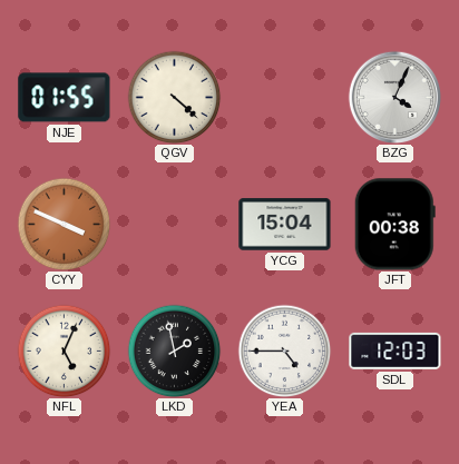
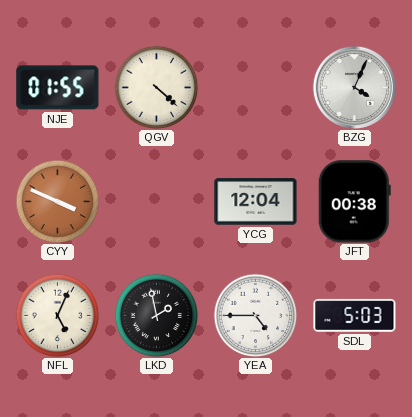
YCG: 15:04 -> 12:04 (256, 202)
SDL: 12:03 -> 5:03 (355, 315)
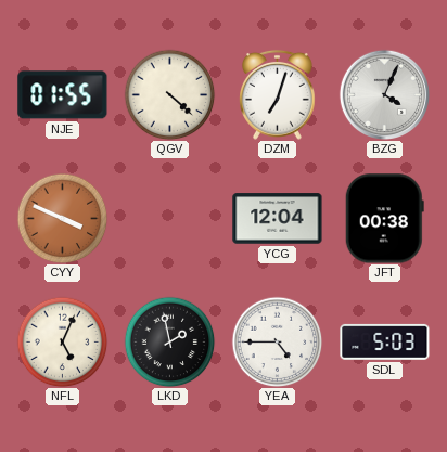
DZM: none -> 7:03 (278, 94)
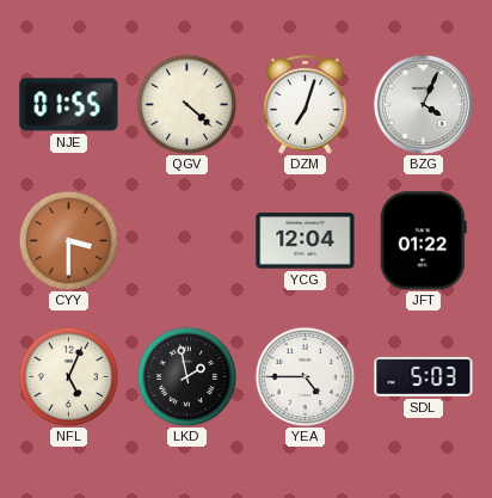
CYY: 3:49 -> 3:30 (68, 240)
JFT: 00:38 -> 01:22 (423, 241)
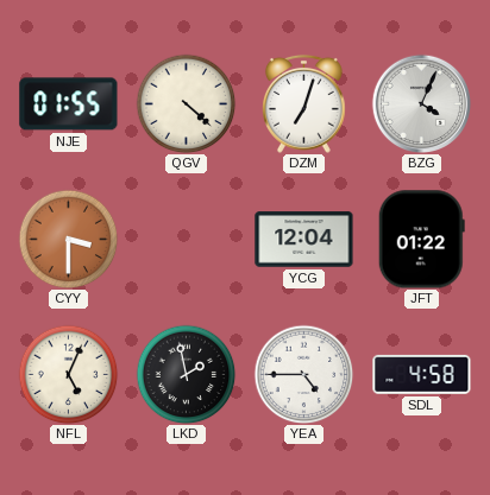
SDL: 5:03 -> 4:58 (422, 374)
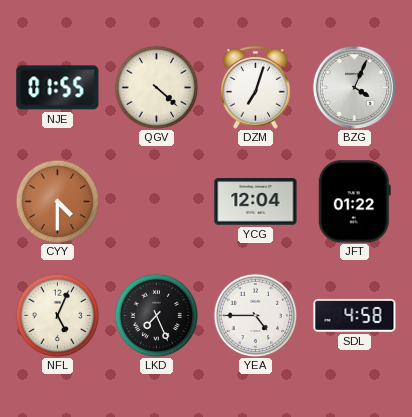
CYY: 3:30 -> 4:30 (57, 201)
LKD: 1:58 -> 7:26 (156, 315)
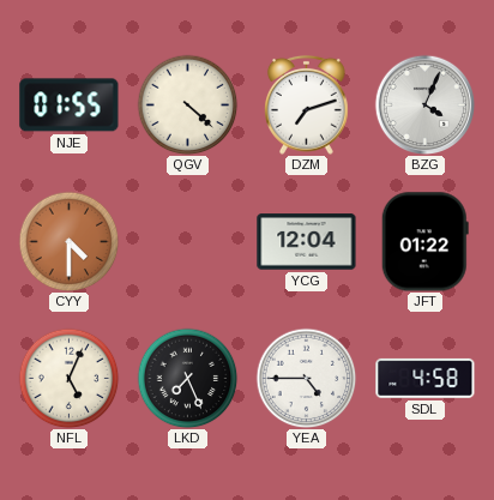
DZM: 7:03 -> 7:12 (307, 104)
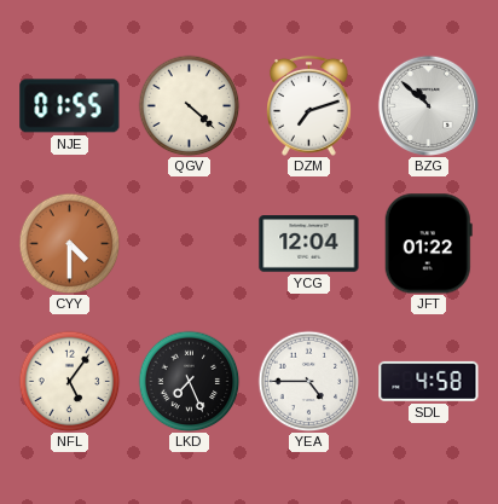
BZG: 4:04 -> 10:52 (428, 105)
NFL: 5:04 -> 5:06 (69, 381)
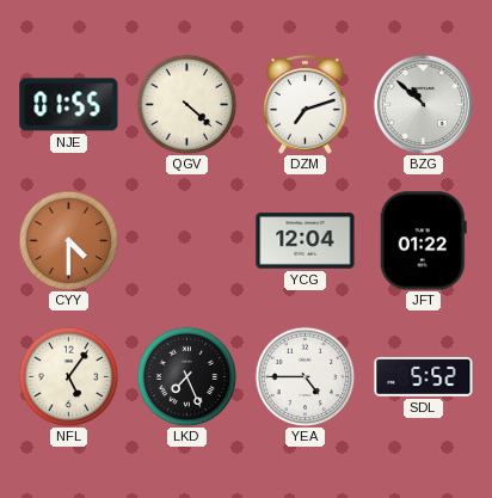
SDL: 4:58 -> 5:52 (424, 376)
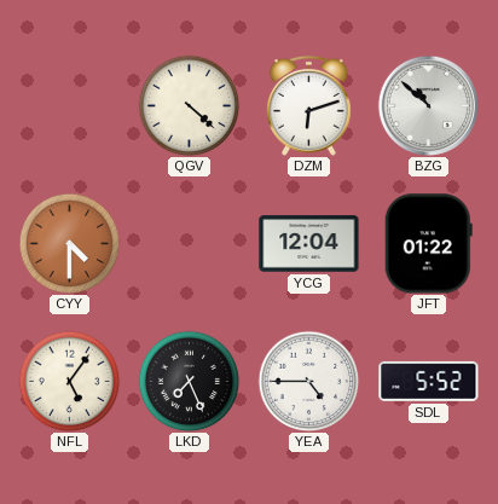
NJE: 01:55 -> none (69, 105)
DZM: 7:12 -> 6:12 (309, 105)
